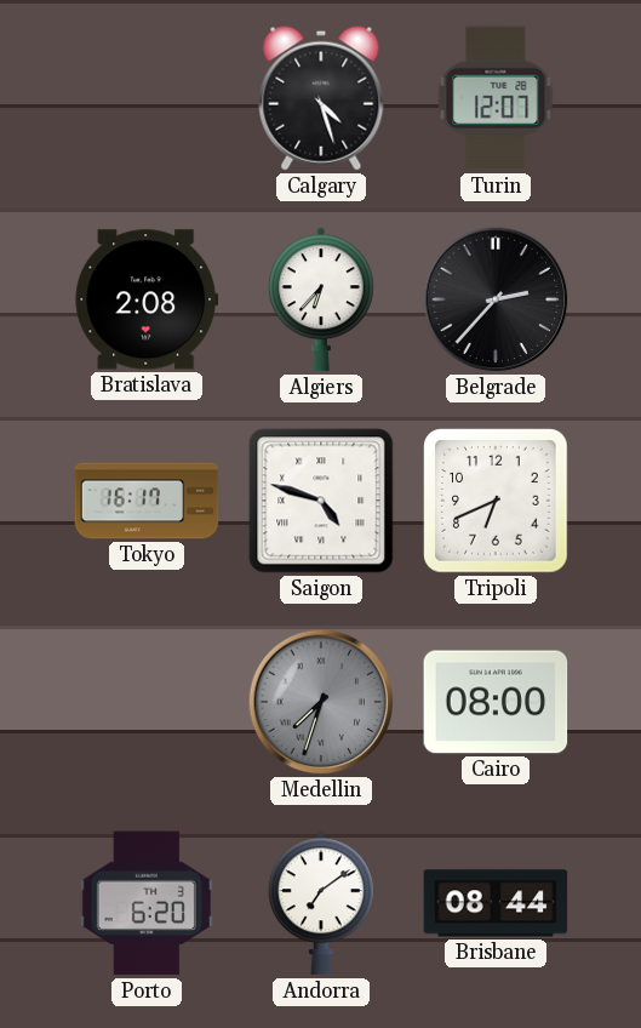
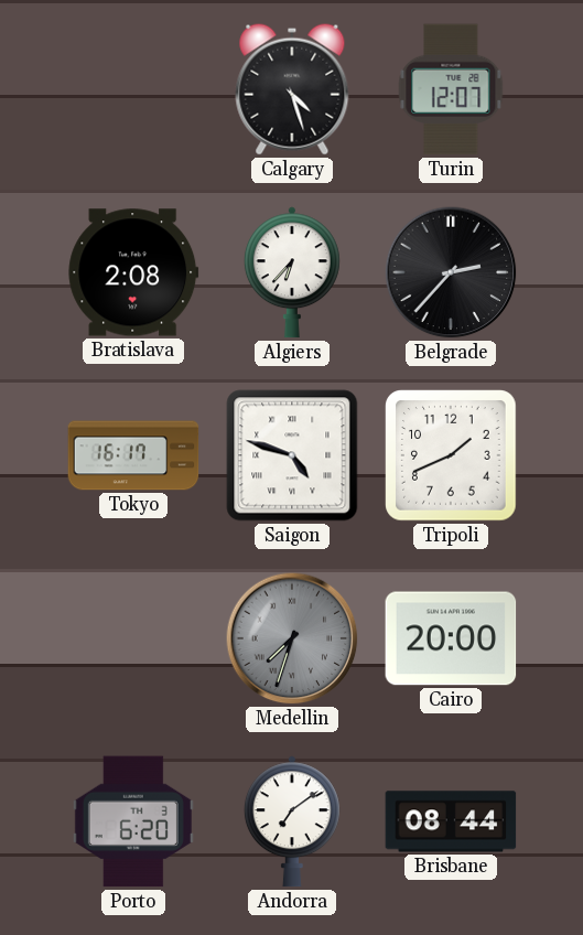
Tripoli: 6:41 -> 1:41 (451, 455)
Cairo: 08:00 -> 20:00 (451, 638)
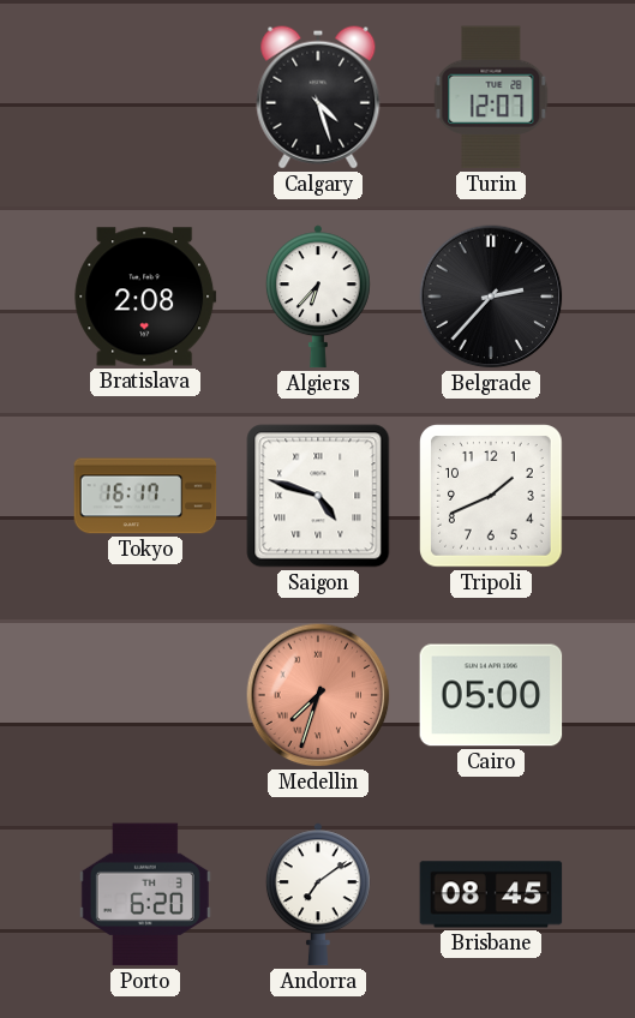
Medellin dial: grey -> salmon (318, 695)
Cairo: 20:00 -> 05:00 (491, 695)
Brisbane: 08:44 -> 08:45 (491, 894)
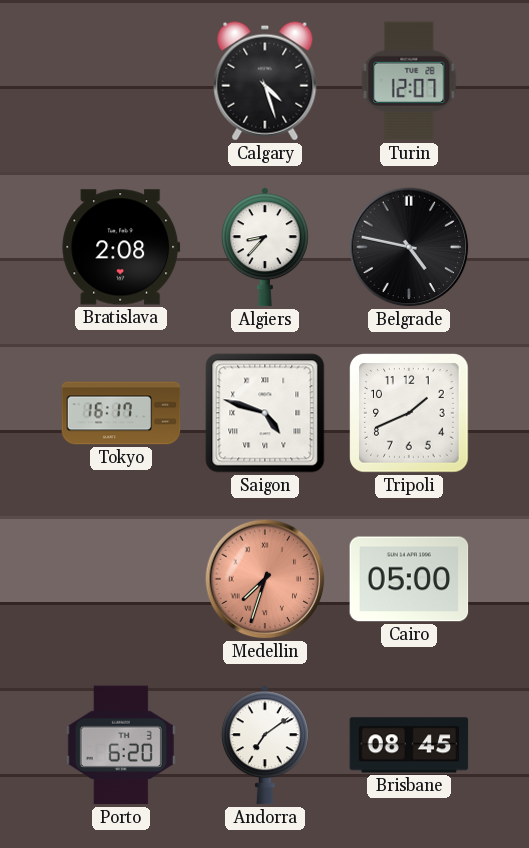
Algiers: 6:37 -> 8:37 (265, 247)
Belgrade: 2:37 -> 4:47 (409, 247)
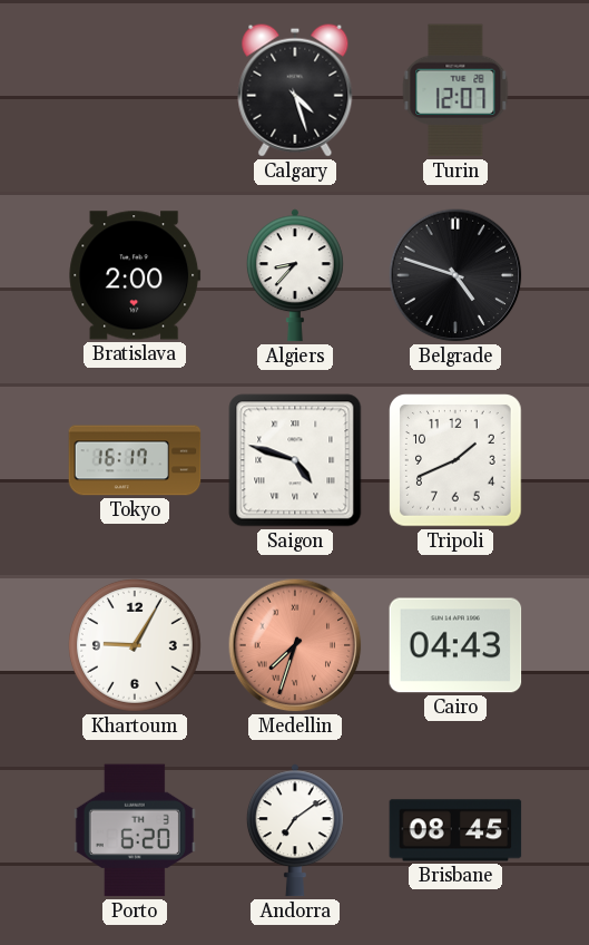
Bratislava: 2:08 -> 2:00 (135, 275)
Belgrade: 4:47 -> 4:48 (455, 275)
Khartoum: none -> 9:05 (135, 645)
Cairo: 05:00 -> 04:43 (455, 645)
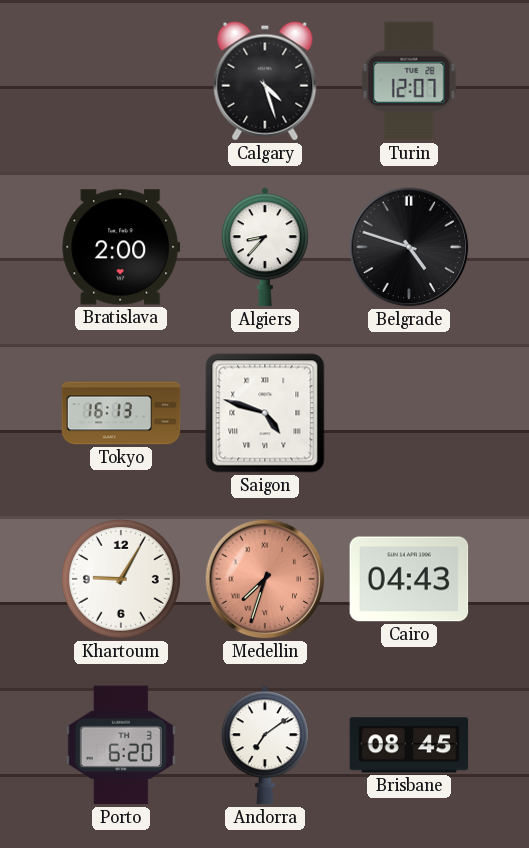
Tokyo: 16:17 -> 16:13 (121, 413)
Tripoli: 1:41 -> none (455, 460)
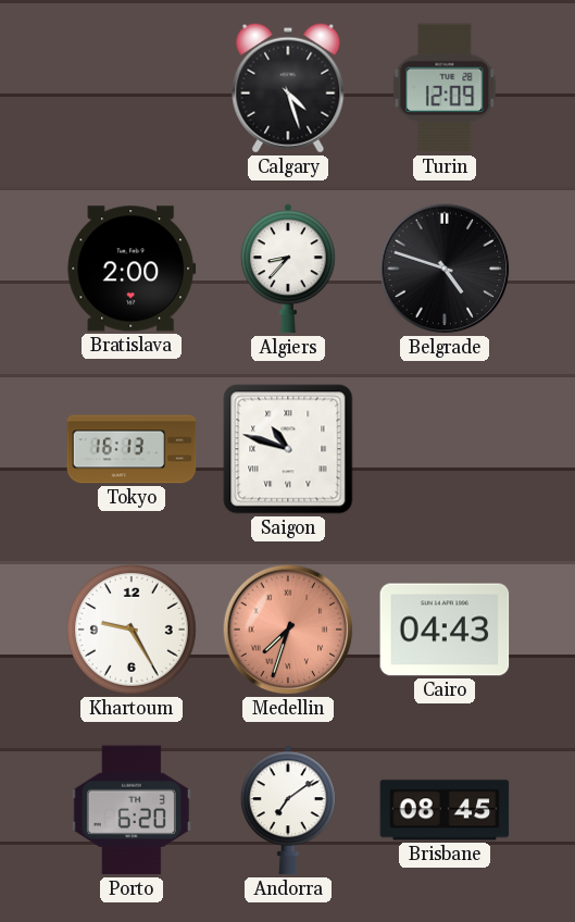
Turin: 12:07 -> 12:09 (445, 88)
Saigon: 4:48 -> 10:48 (288, 449)
Khartoum: 9:05 -> 9:25 (132, 630)
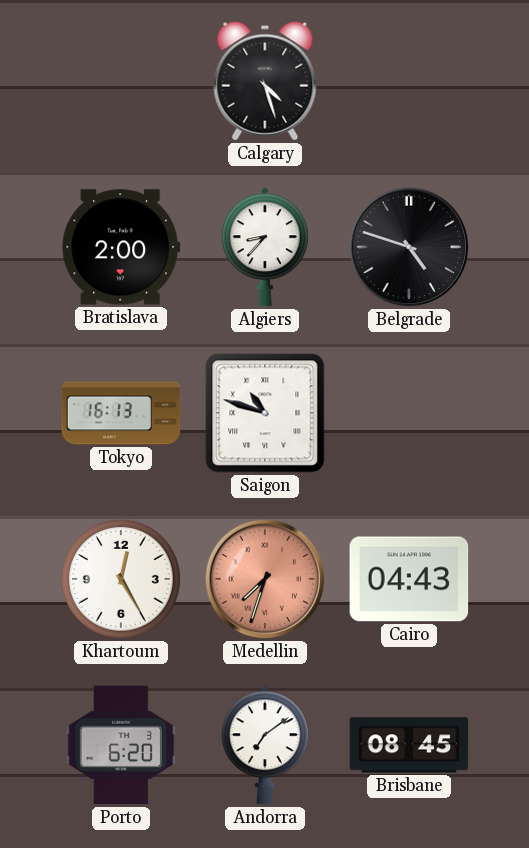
Turin: 12:09 -> none (445, 88)
Khartoum: 9:25 -> 12:25 (121, 579)
